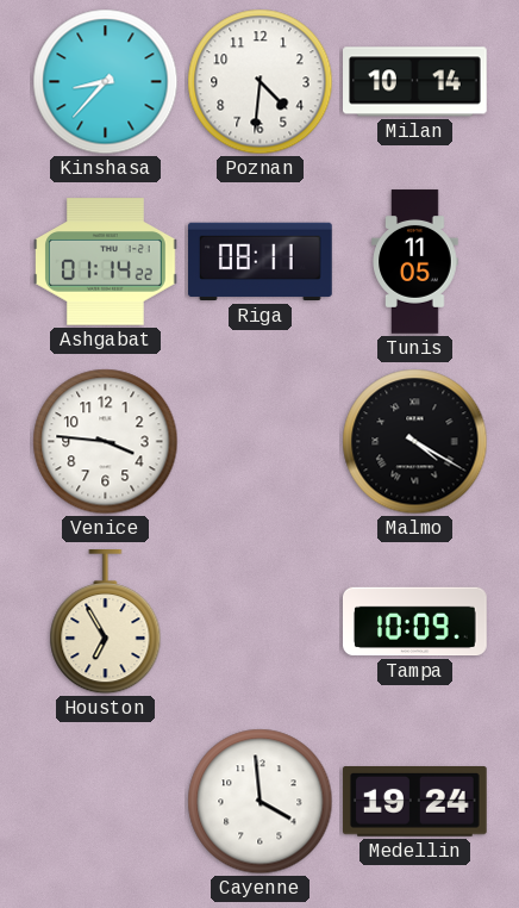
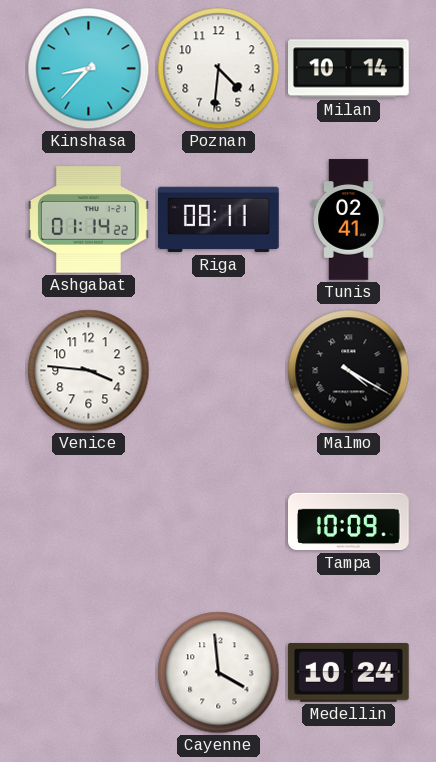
Tunis: 11:05 -> 02:41 (349, 220)
Houston: 6:55 -> none (106, 623)
Medellin: 19:24 -> 10:24 (348, 673)
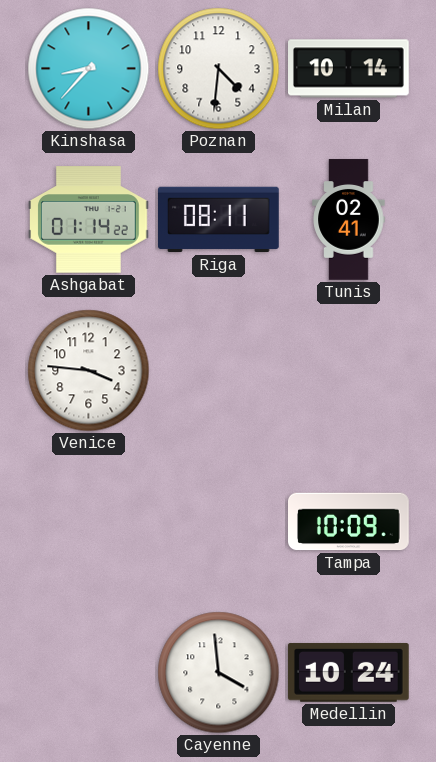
Malmo: 4:20 -> none (349, 371)
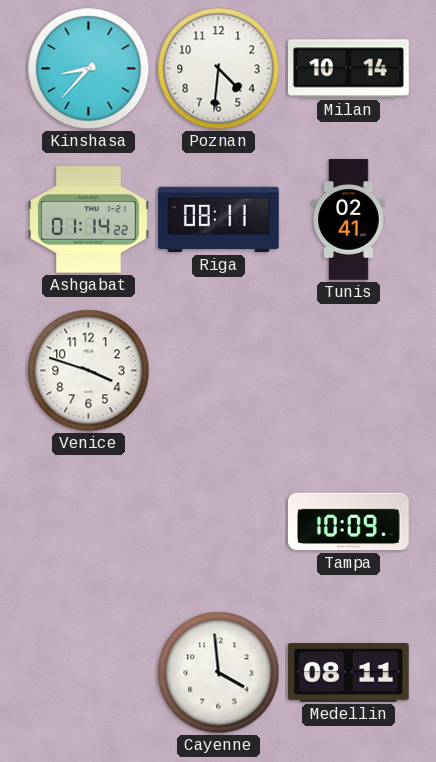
Venice: 3:46 -> 3:48 (89, 371)
Medellin: 10:24 -> 08:11 (348, 673)
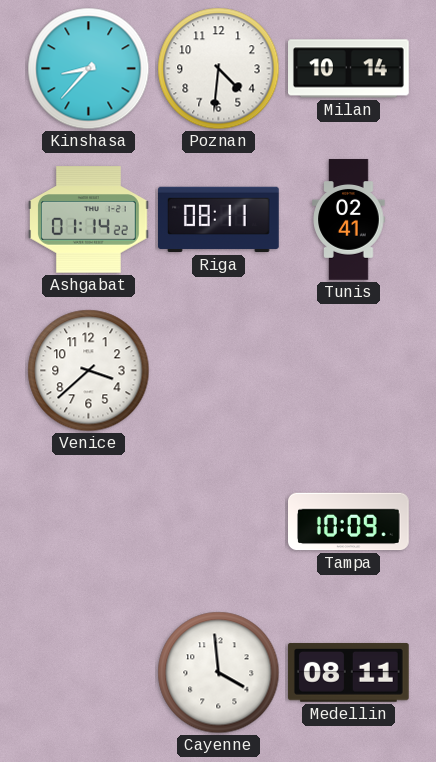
Venice: 3:48 -> 3:38 (89, 371)
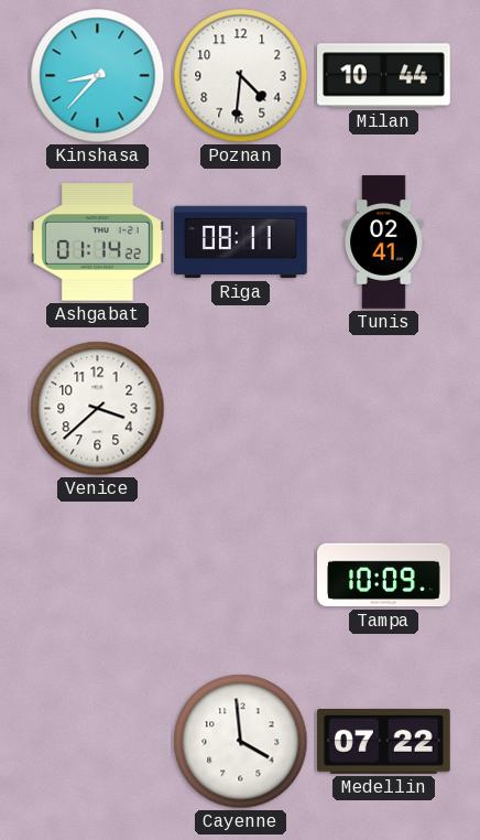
Milan: 10:14 -> 10:44 (384, 76)
Medellin: 08:11 -> 07:22 (383, 742)
